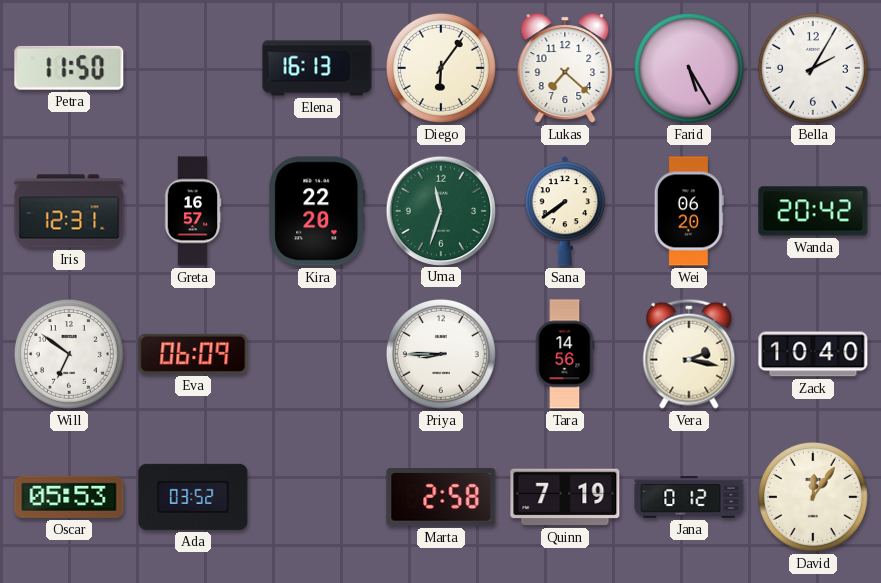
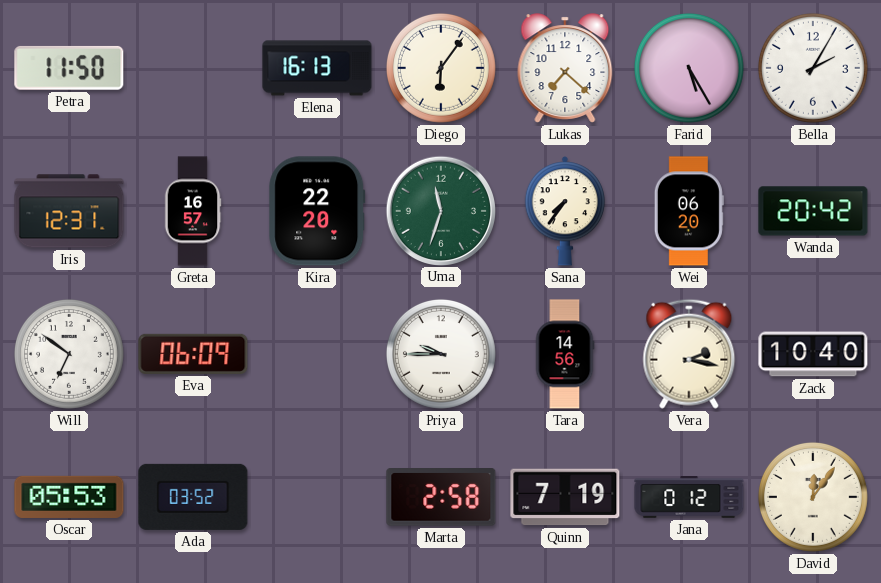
Sana: 7:39 -> 7:36 (564, 211)
Priya: 8:45 -> 9:45 (441, 354)
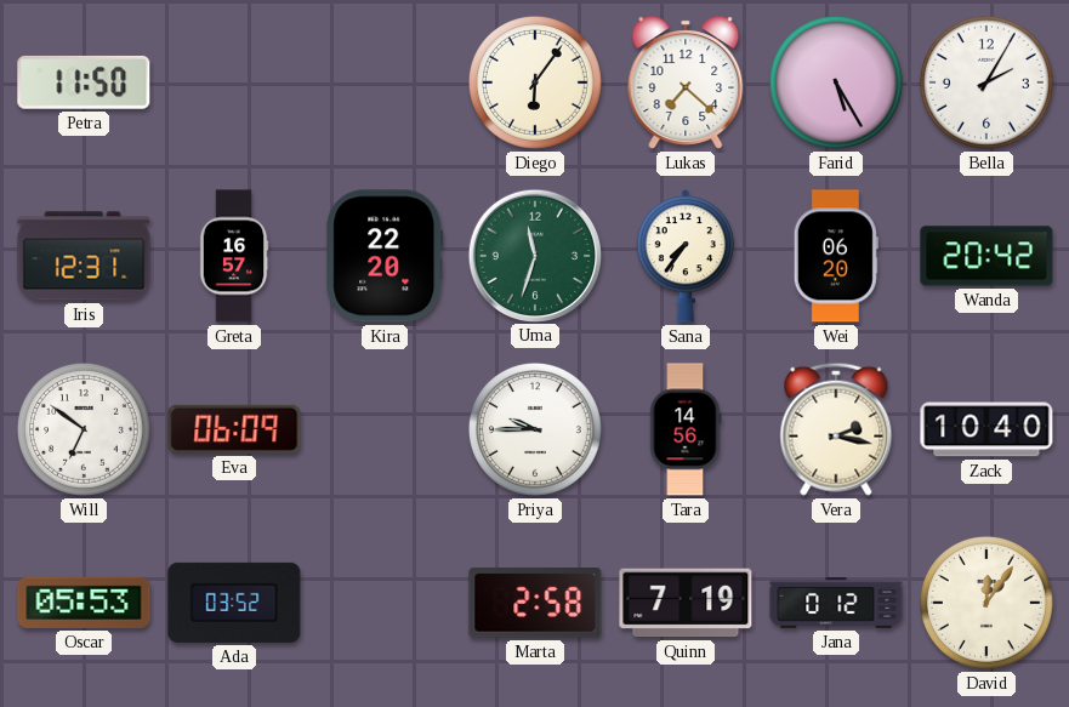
Elena: 16:13 -> none (317, 68)
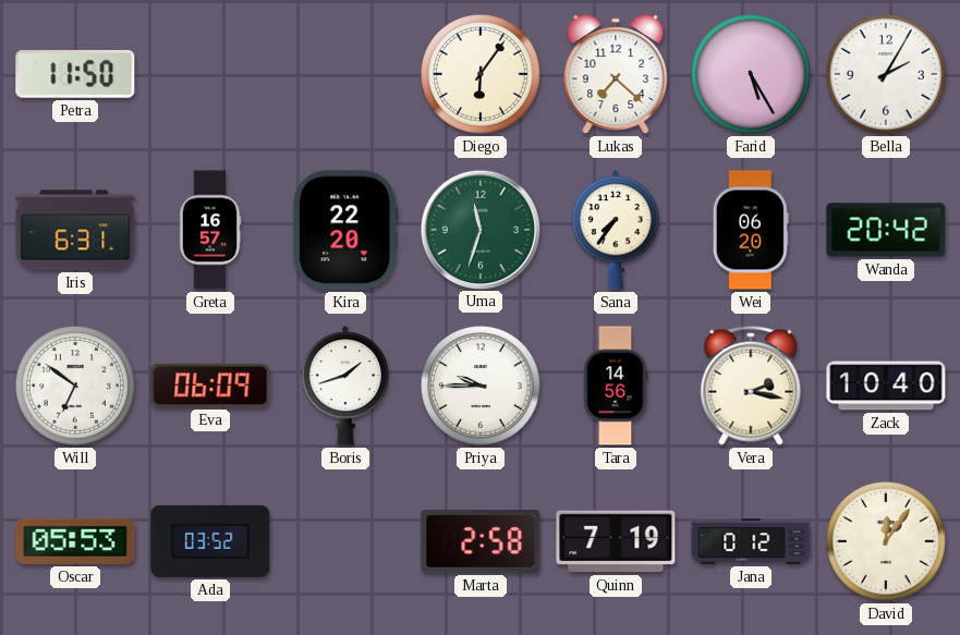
Iris: 12:31 -> 6:31 (75, 230)
Boris: none -> 1:42 (344, 386)
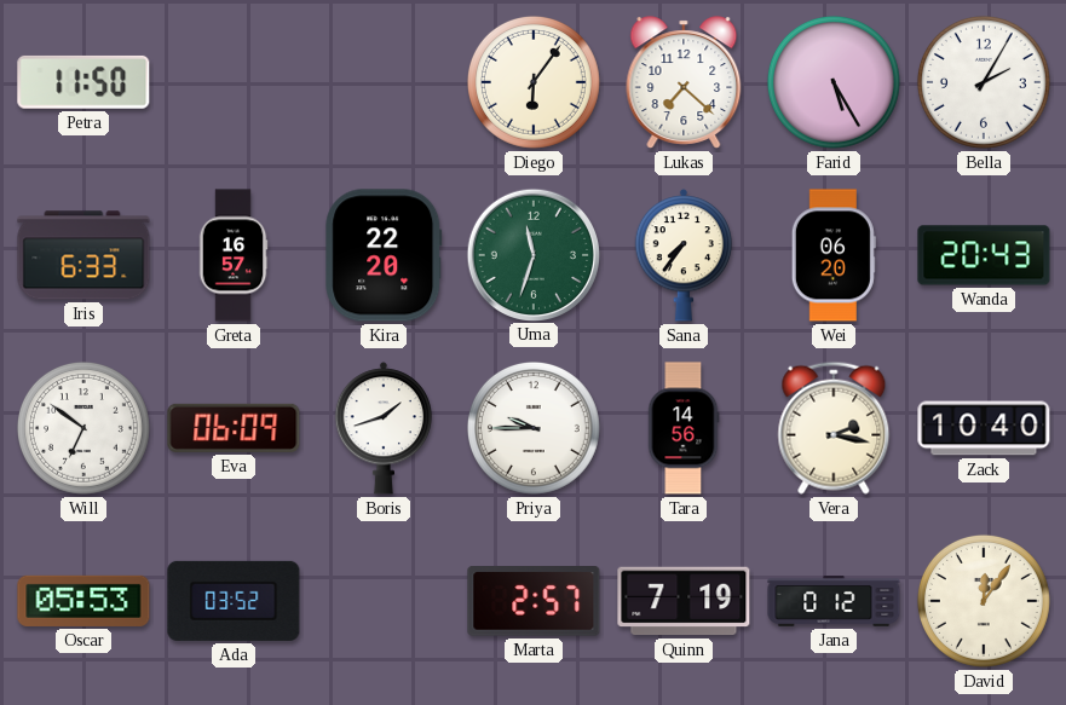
Iris: 6:31 -> 6:33 (83, 255)
Wanda: 20:42 -> 20:43 (984, 255)
Marta: 2:58 -> 2:57 (534, 602)
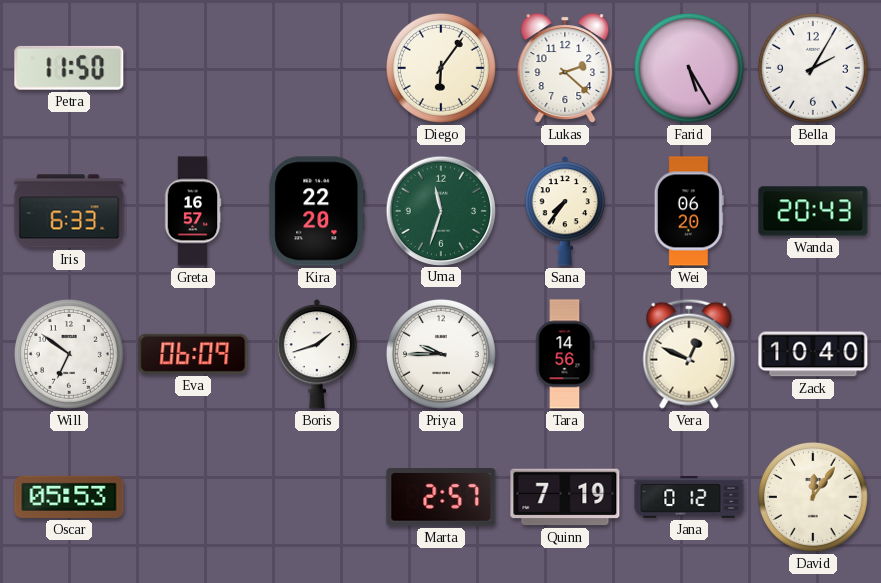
Lukas: 7:22 -> 2:22 (565, 68)
Vera: 2:17 -> 12:49 (689, 354)
Ada: 03:52 -> none (234, 601)
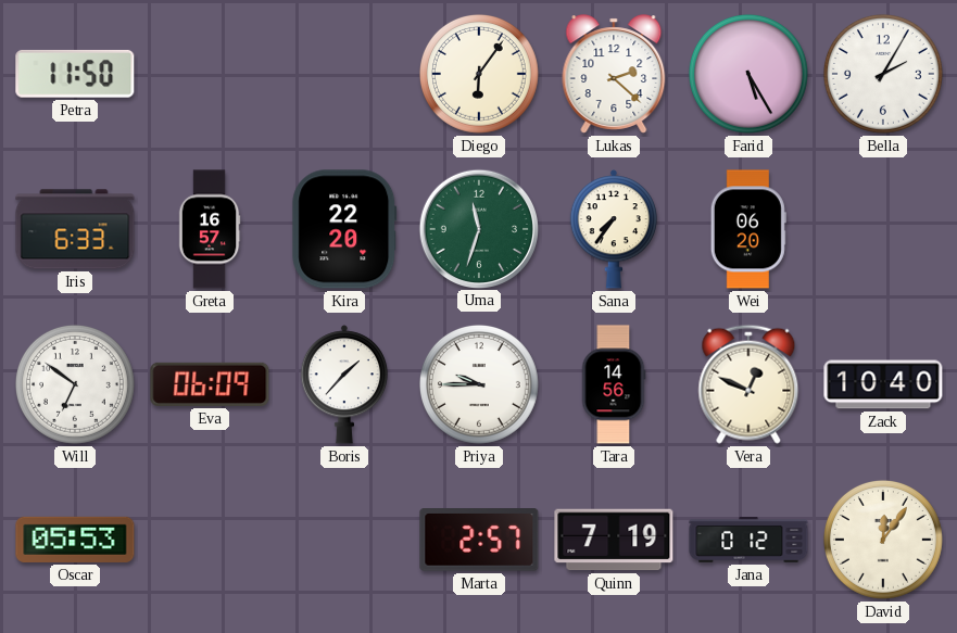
Wanda: 20:43 -> none (813, 211)
Boris: 1:42 -> 1:37 (343, 384)
